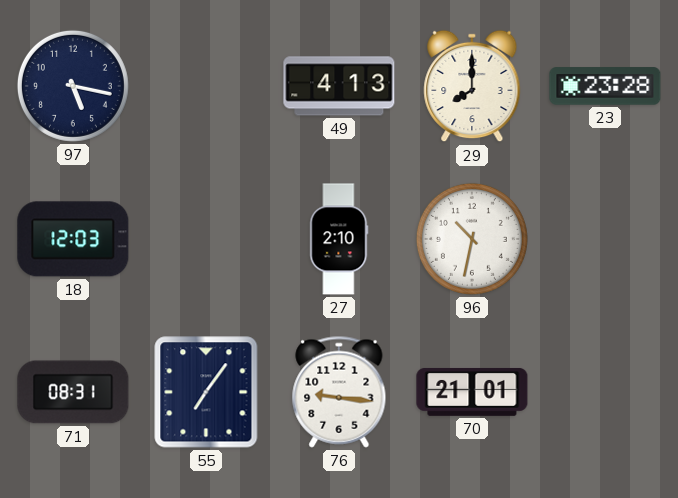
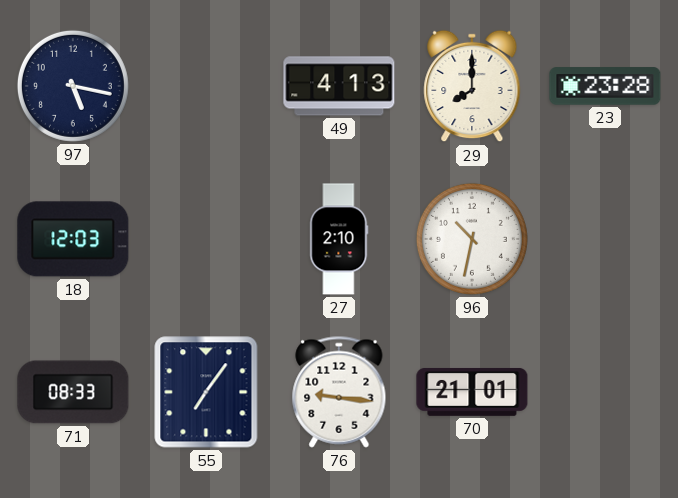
71: 08:31 -> 08:33 (73, 392)
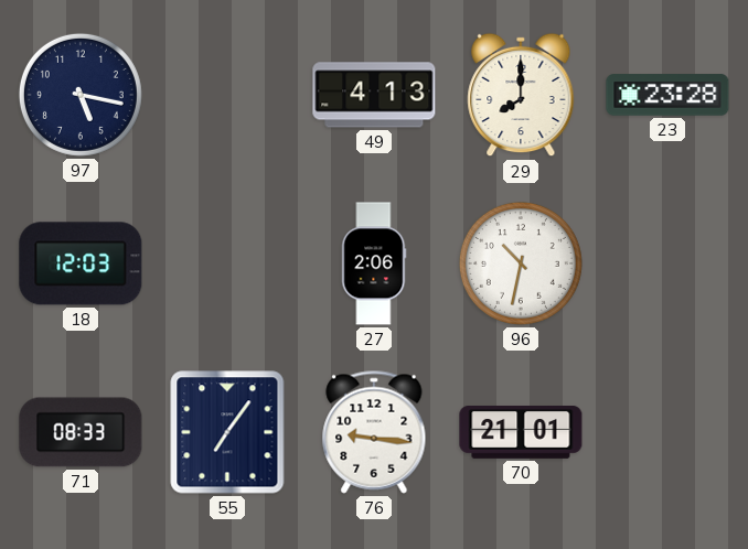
27: 2:10 -> 2:06 (374, 263)
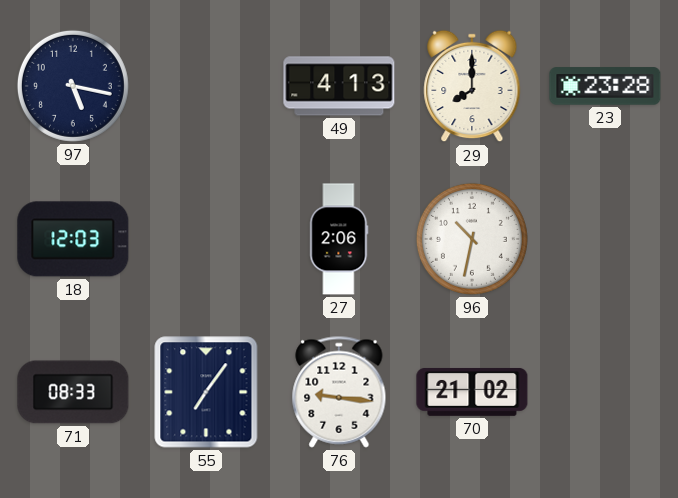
70: 21:01 -> 21:02 (472, 392)
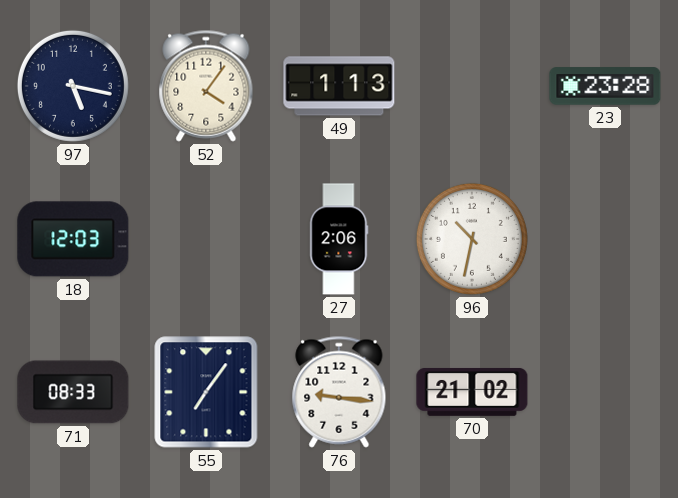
52: none -> 4:06 (206, 86)
49: 4:13 -> 1:13 (339, 86)
29: 8:00 -> none (472, 86)
